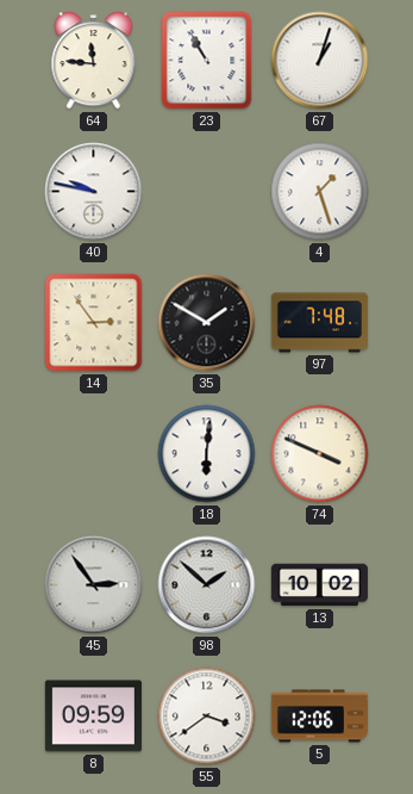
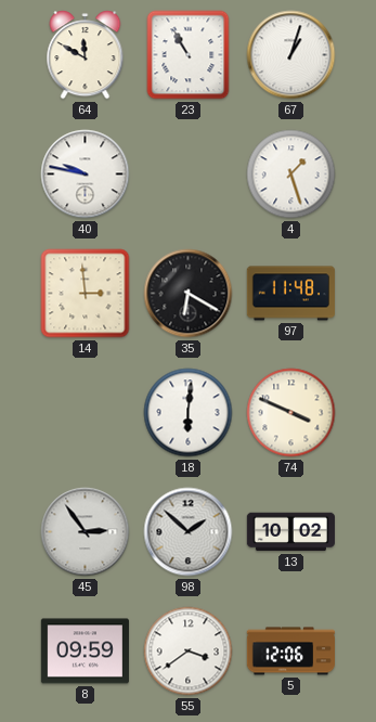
64: 11:46 -> 11:50 (86, 55)
14: 2:54 -> 2:59 (86, 294)
35: 1:50 -> 6:20 (189, 294)
97: 7:48 -> 11:48 (290, 294)
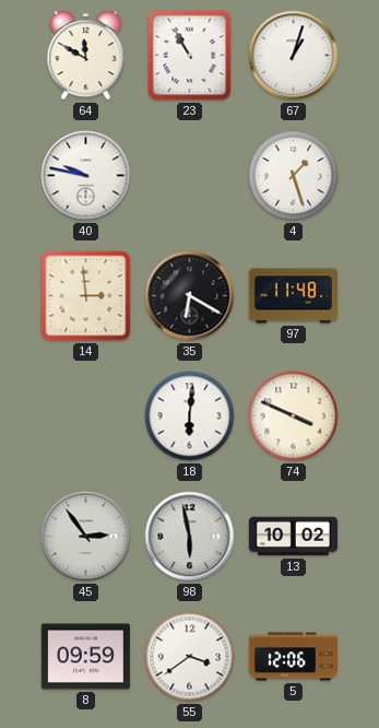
98: 1:52 -> 5:58 (190, 537)
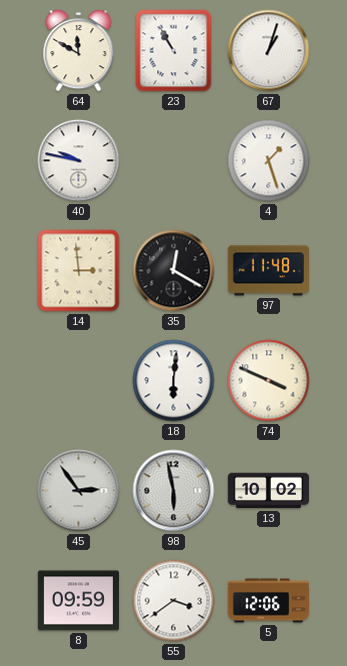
35: 6:20 -> 12:20 (174, 271)
